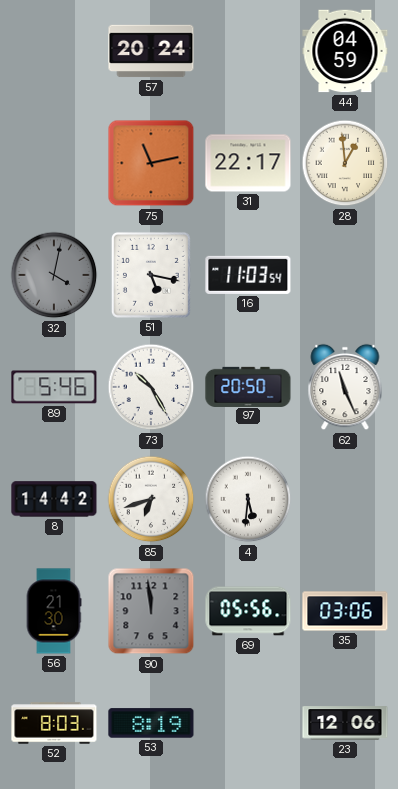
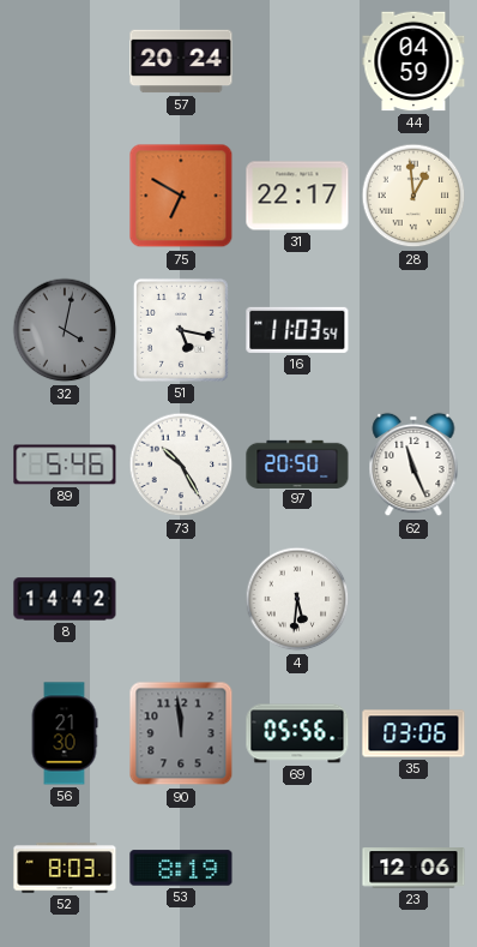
75: 11:13 -> 6:50 (181, 196)
85: 6:42 -> none (151, 499)
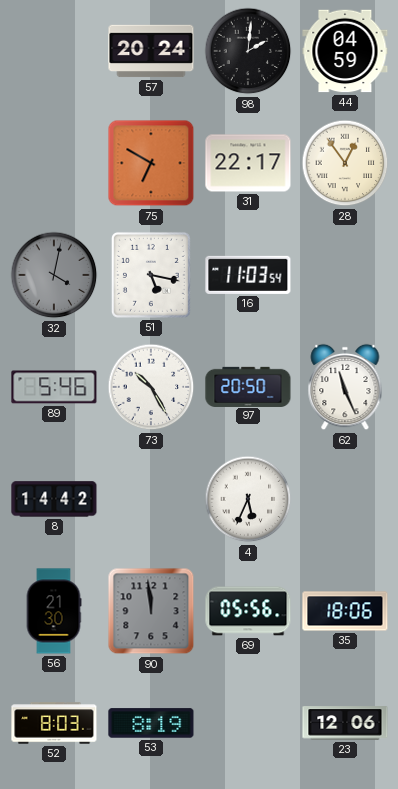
98: none -> 2:01 (248, 51)
28: 12:59 -> 12:54 (345, 163)
4: 5:31 -> 5:34 (248, 499)
35: 03:06 -> 18:06 (345, 611)
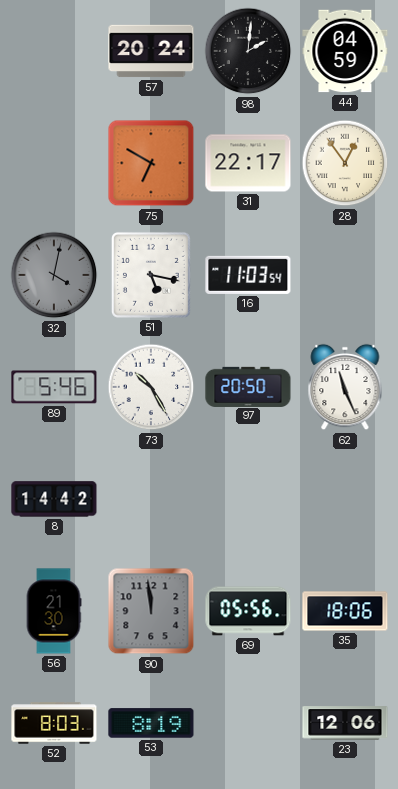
4: 5:34 -> none (248, 499)
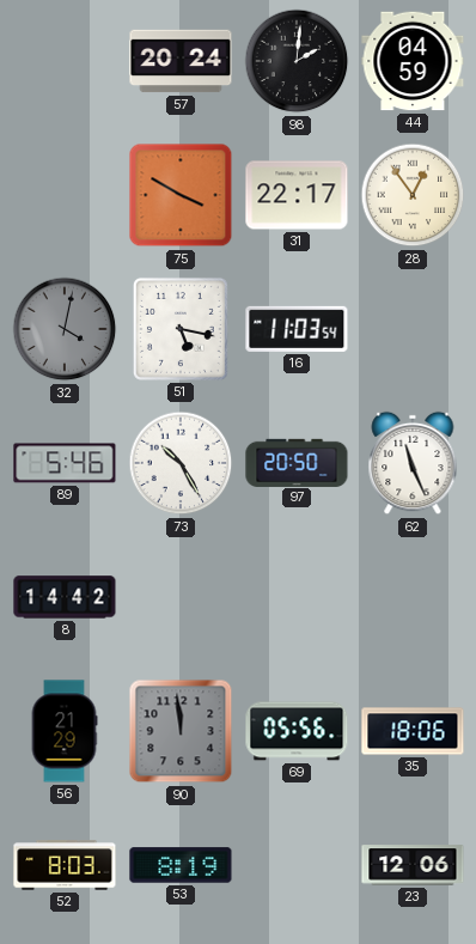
75: 6:50 -> 3:50 (181, 195)
56: 21:30 -> 21:29 (65, 731)
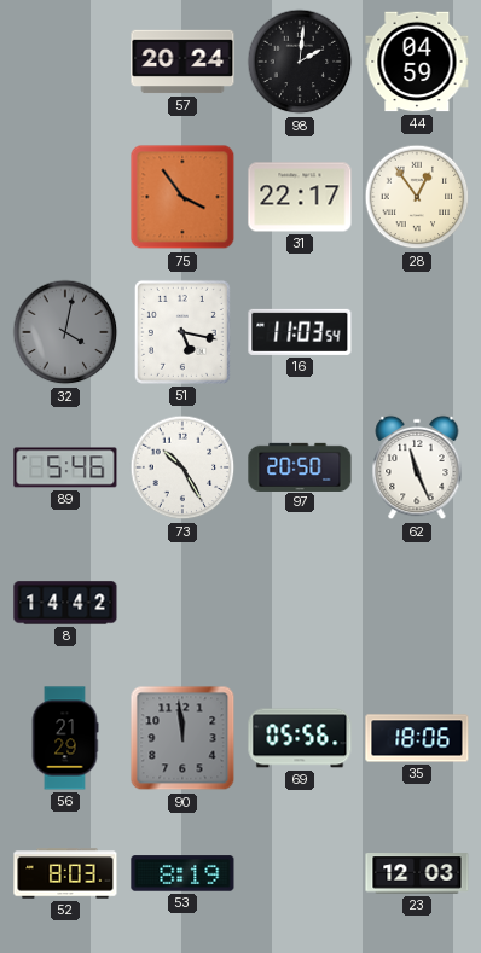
75: 3:50 -> 3:54 (182, 197)
23: 12:06 -> 12:03 (417, 873)
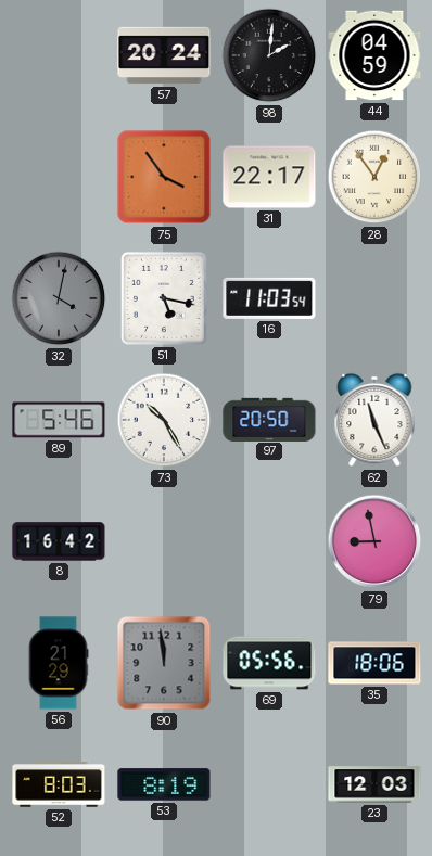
8: 14:42 -> 16:42 (59, 541)
79: none -> 8:58 (374, 541)
